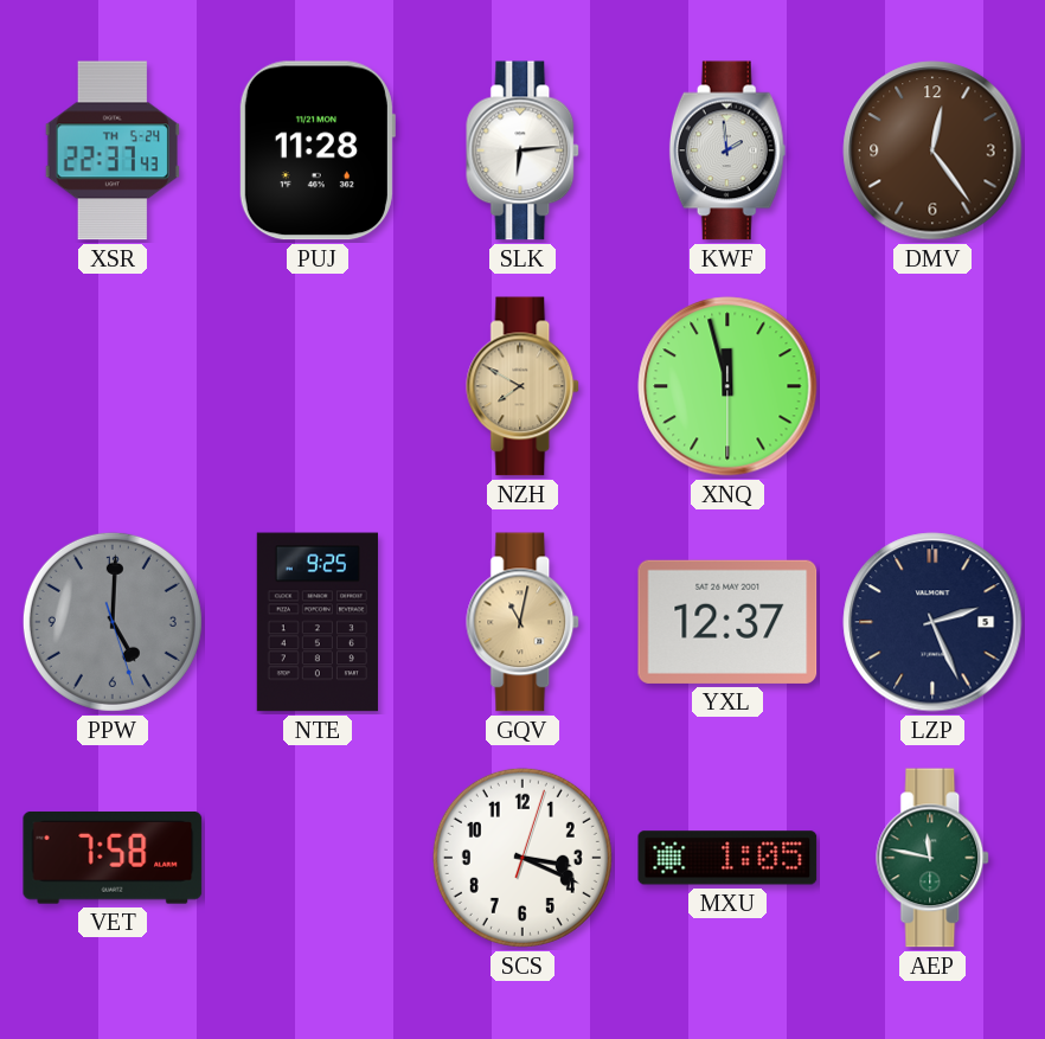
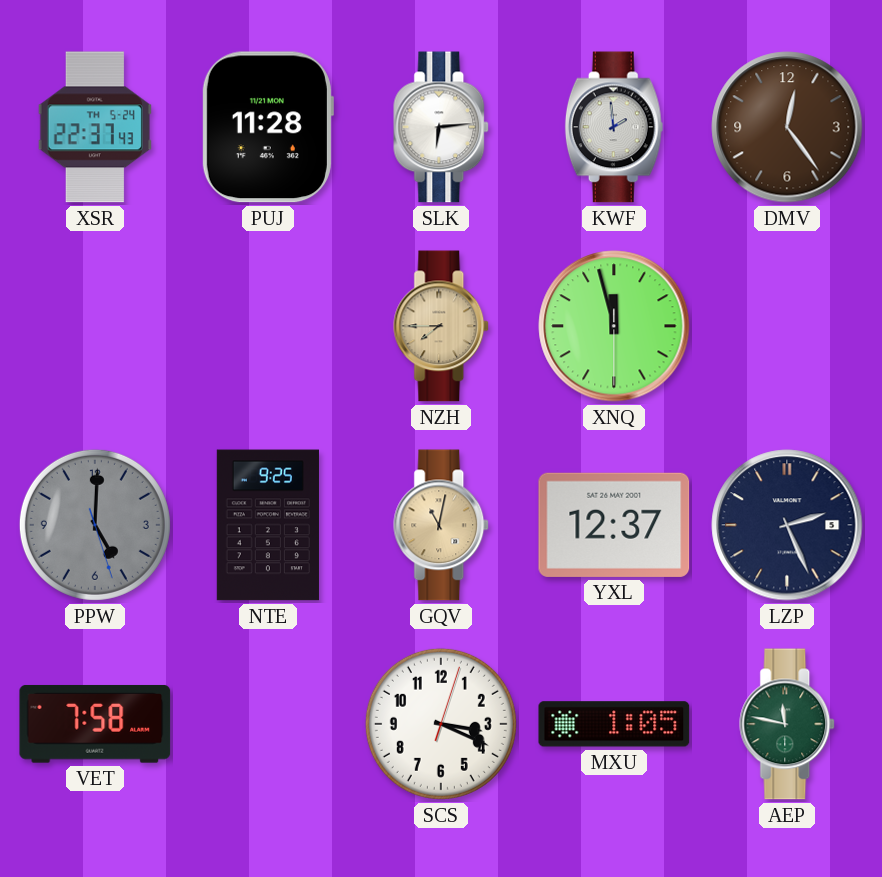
NZH: 7:50 -> 7:45 (442, 326)
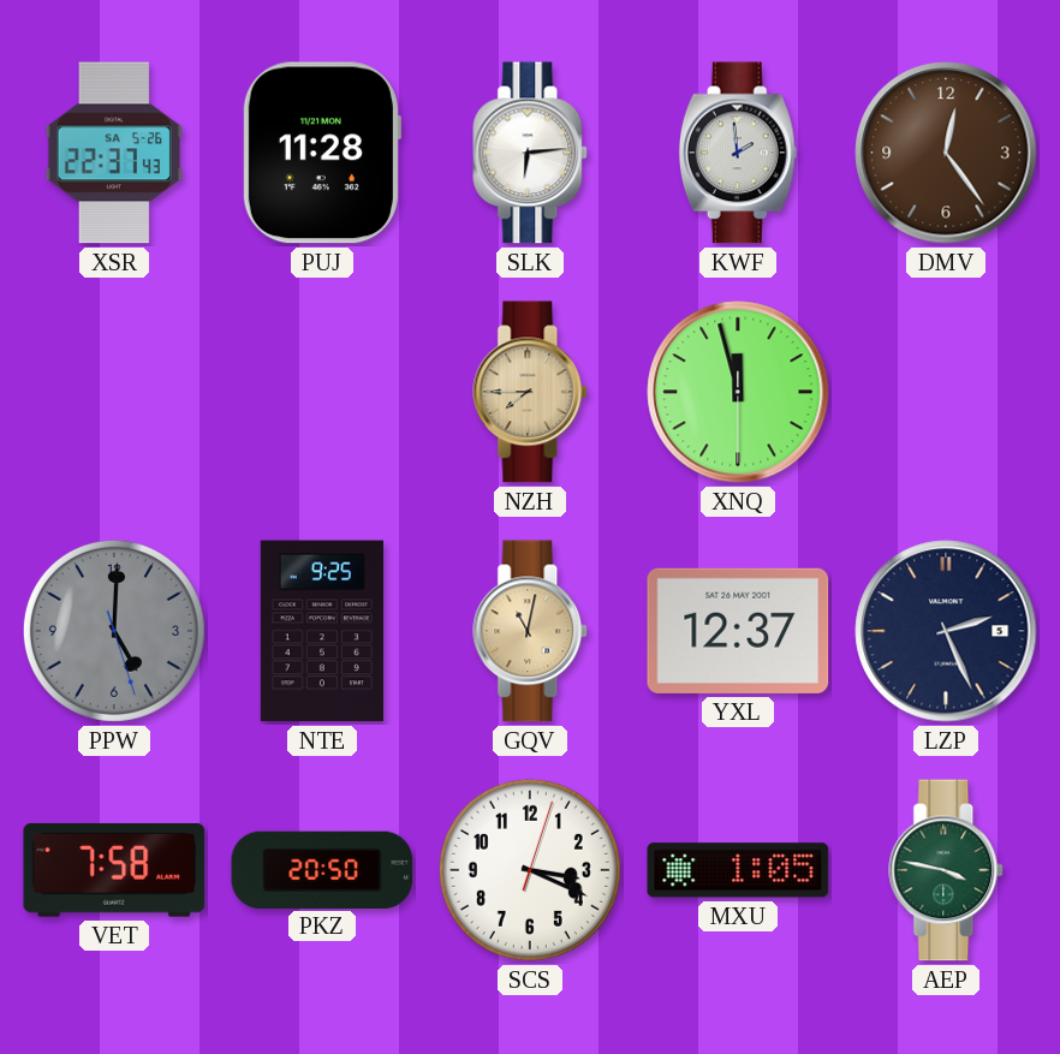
XSR date: TH 5-24 -> SA 5-26 (114, 153)
PKZ: none -> 20:50 (322, 869)
AEP: 11:47 -> 3:47 (947, 870)
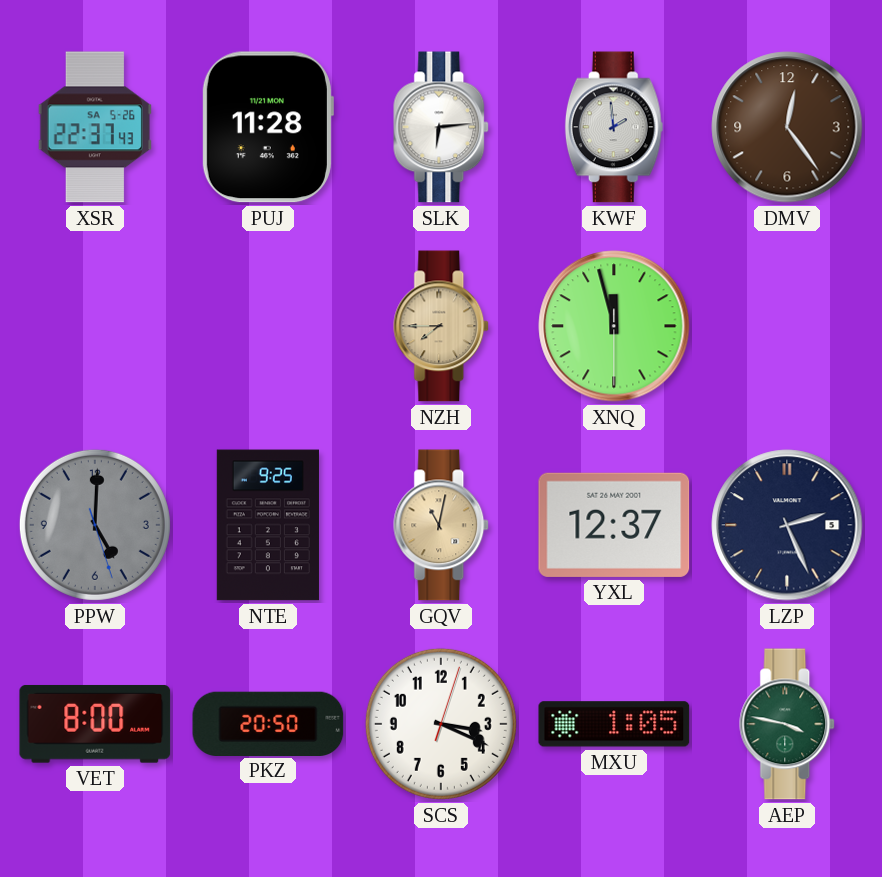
VET: 7:58 -> 8:00 (95, 724)
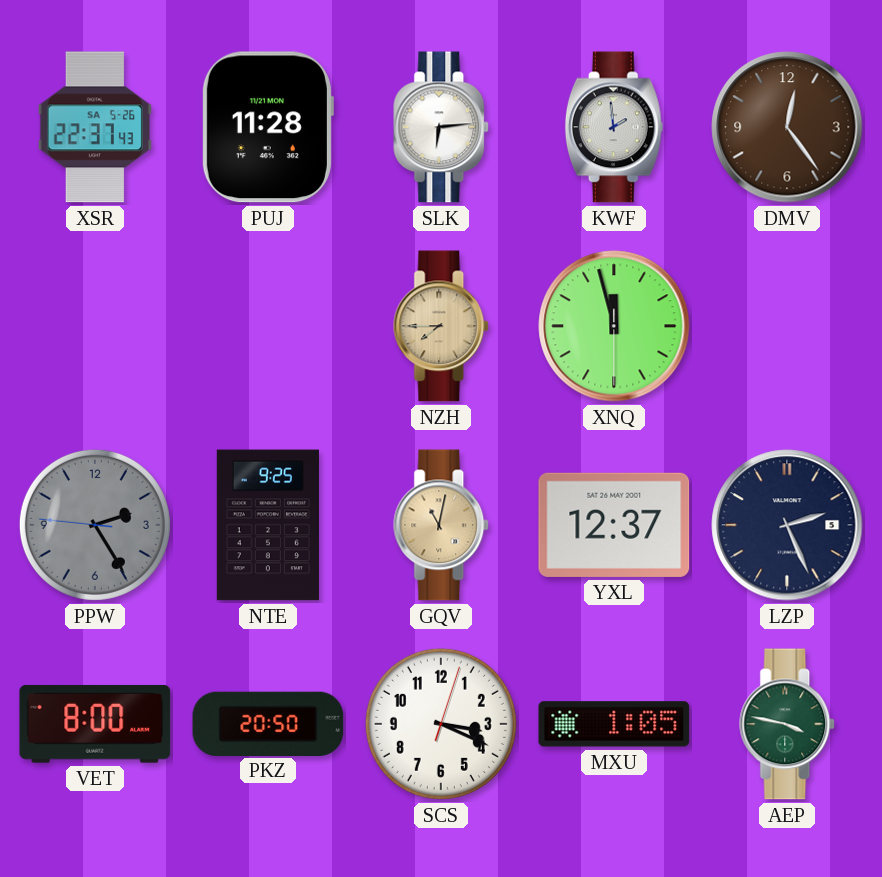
PPW: 5:00 -> 2:24 (95, 525)
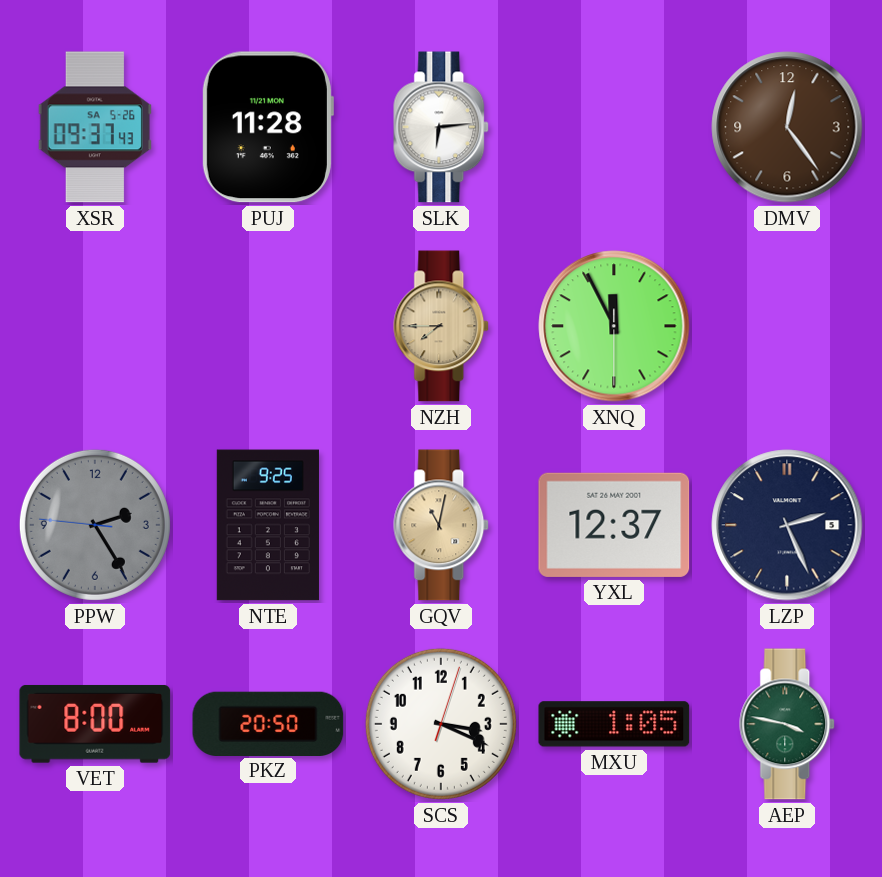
XSR: 22:37 -> 09:37 (95, 127)
KWF: 1:59 -> none (614, 127)
XNQ: 11:57 -> 11:55 (614, 326)
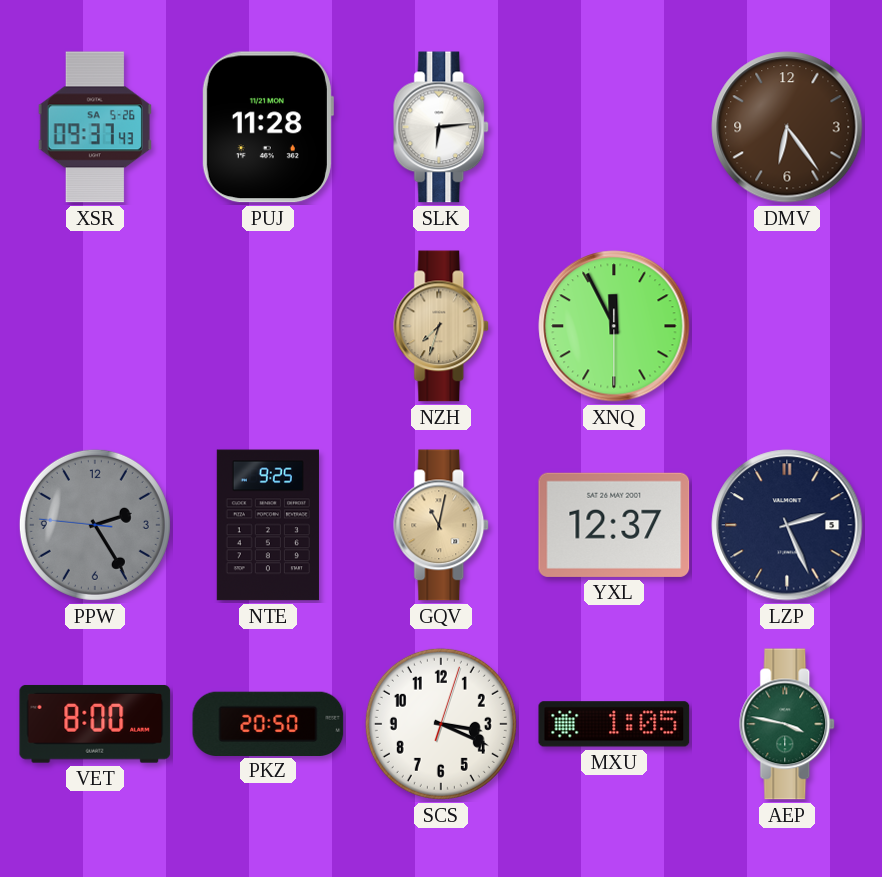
DMV: 12:24 -> 6:24 (787, 127)
NZH: 7:45 -> 7:33 (442, 326)
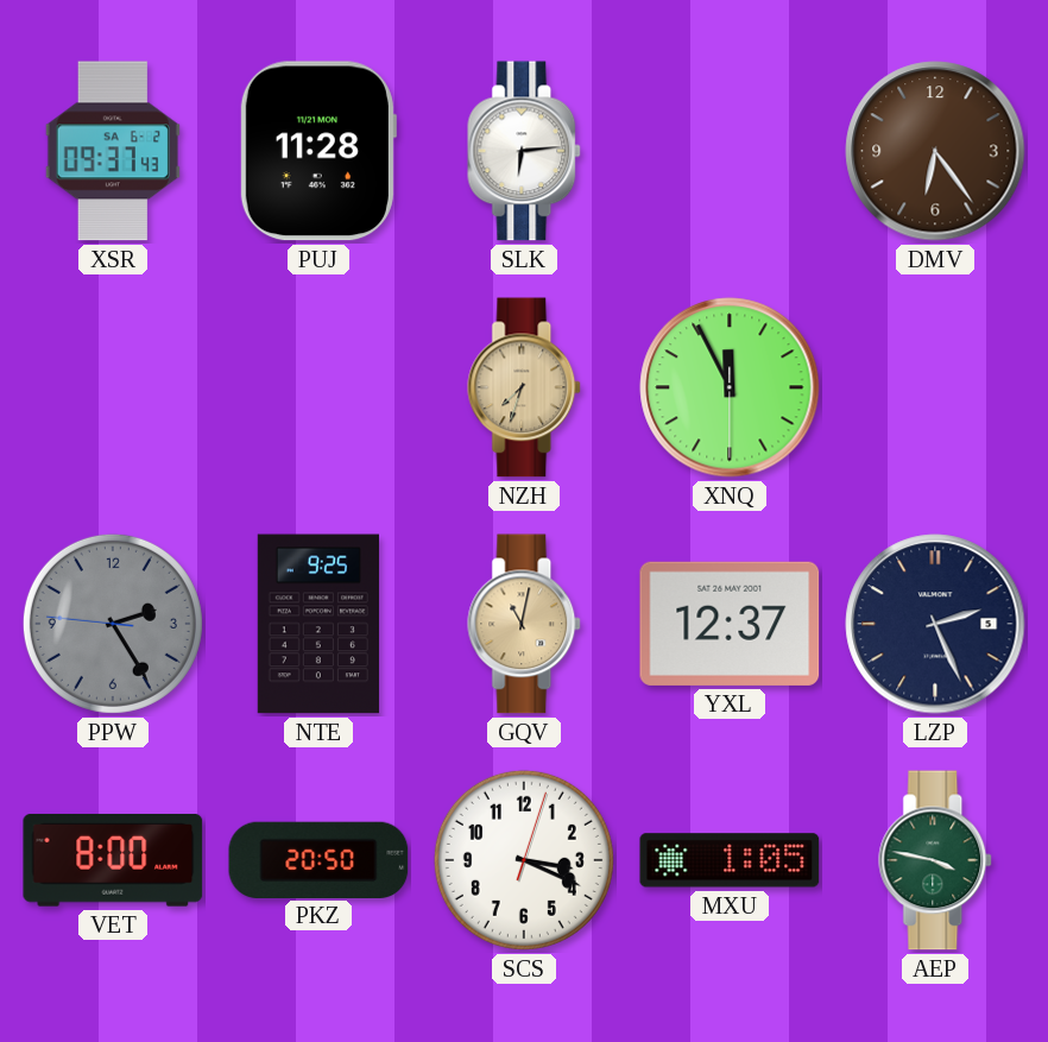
XSR date: SA 5-26 -> SA 6-2 (113, 151)
